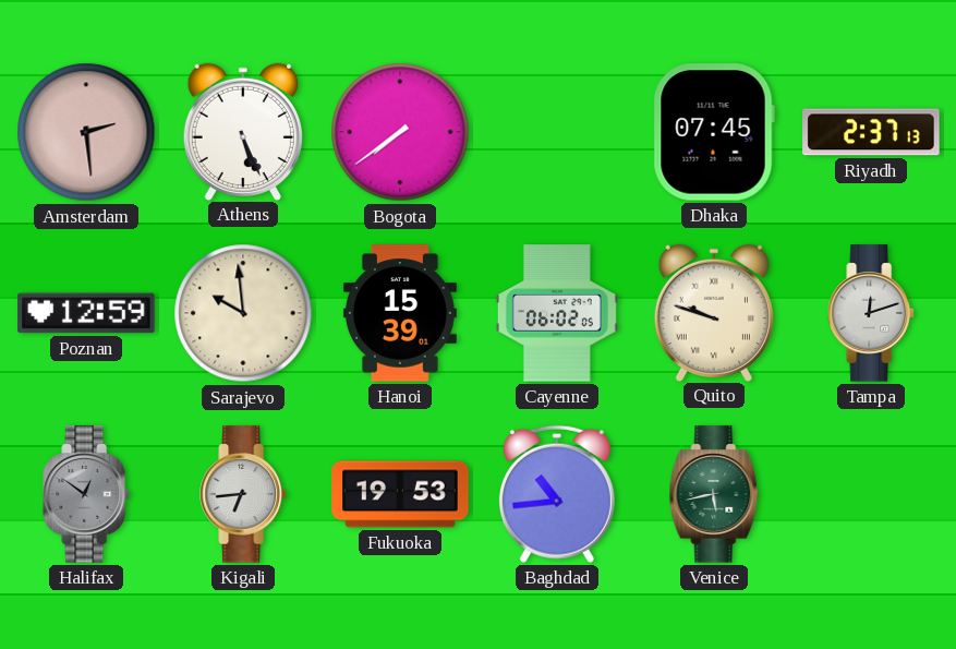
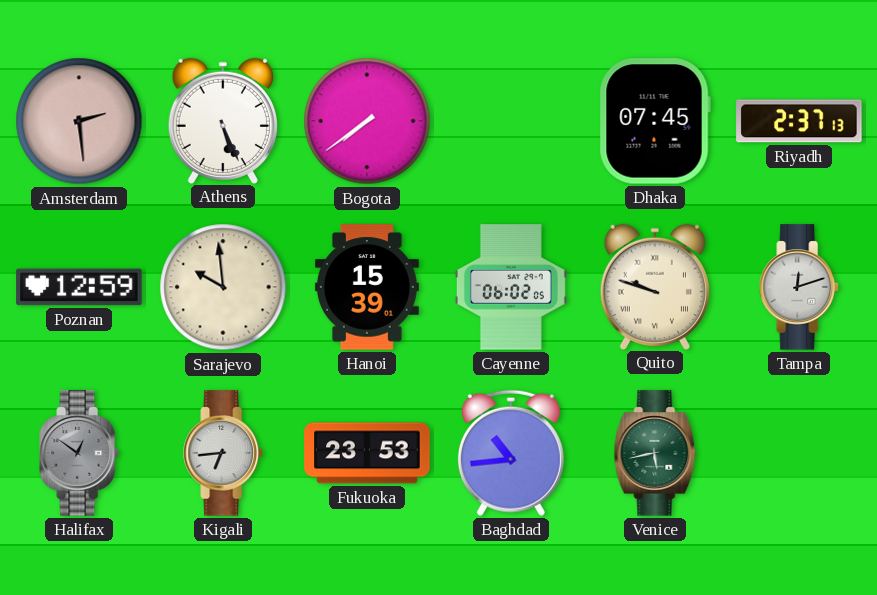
Fukuoka: 19:53 -> 23:53 (367, 453)
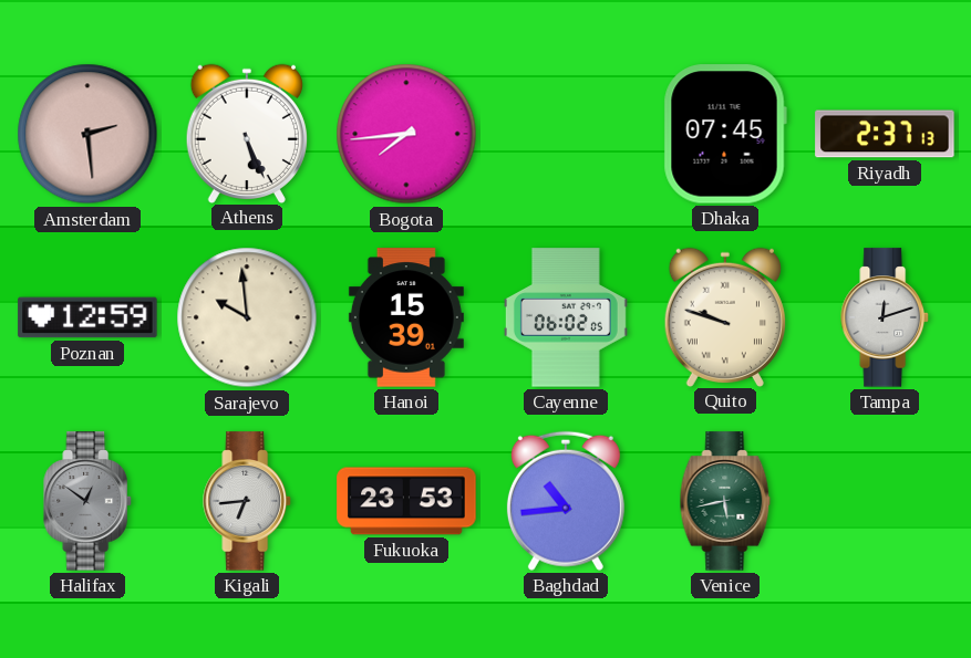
Bogota: 7:39 -> 7:44 (406, 134)
